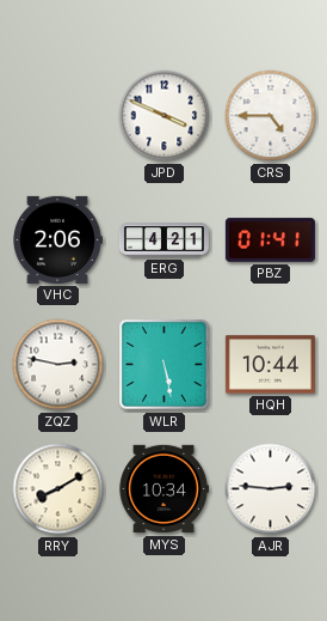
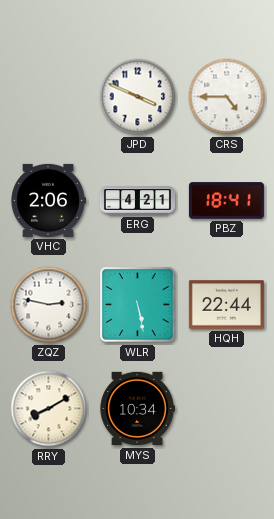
PBZ: 01:41 -> 18:41 (226, 201)
HQH: 10:44 -> 22:44 (226, 305)
AJR: 2:46 -> none (271, 489)
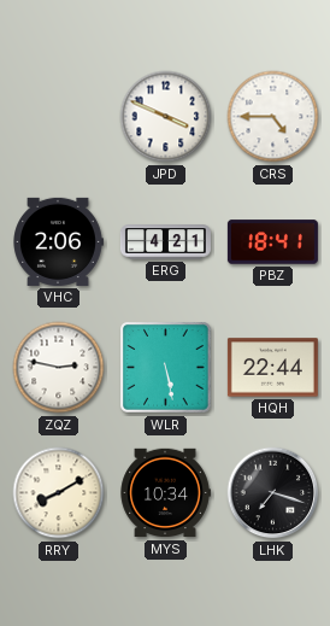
LHK: none -> 7:18 (273, 493)
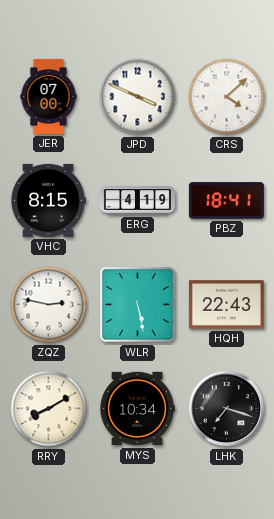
JER: none -> 07:00 (49, 96)
CRS: 4:45 -> 4:08 (227, 97)
VHC: 2:06 -> 8:15 (48, 200)
ERG: 4:21 -> 4:19 (137, 201)
HQH: 22:44 -> 22:43 (226, 305)
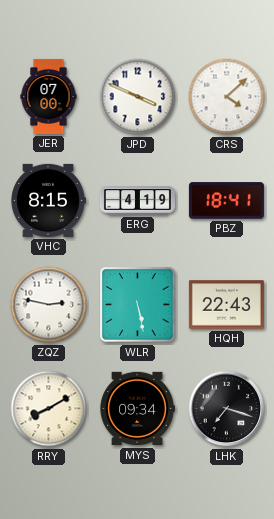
MYS: 10:34 -> 09:34 (137, 409)
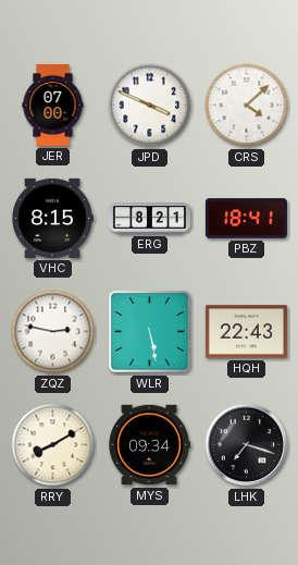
ERG: 4:19 -> 8:21 (149, 219)
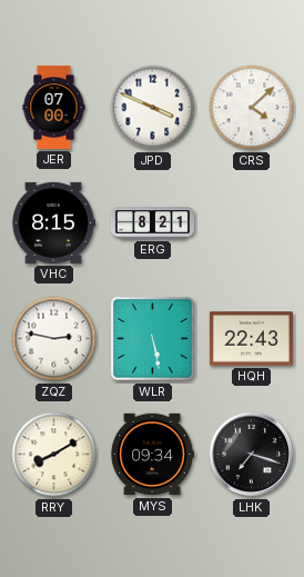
PBZ: 18:41 -> none (246, 219)
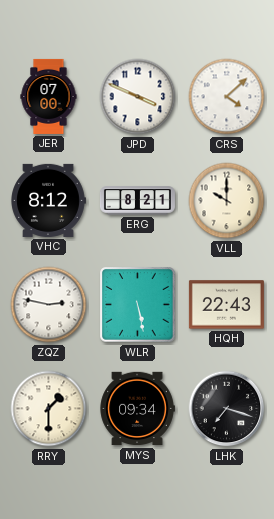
VHC: 8:15 -> 8:12 (48, 200)
VLL: none -> 10:00 (227, 201)
RRY: 8:10 -> 1:30 (49, 409)
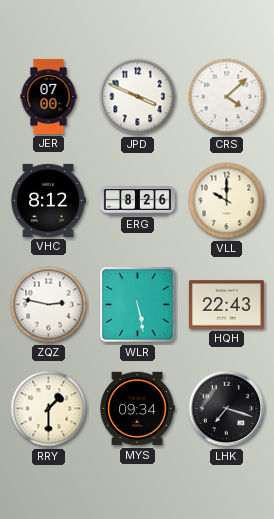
ERG: 8:21 -> 8:26 (137, 201)
